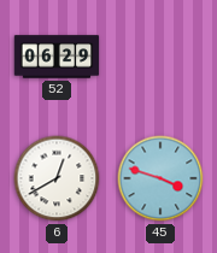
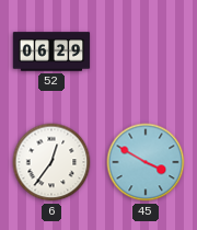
6: 12:40 -> 12:36 (51, 162)
45: 3:48 -> 3:50 (146, 162)
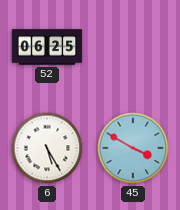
52: 06:29 -> 06:25 (47, 47)
6: 12:36 -> 5:25 (47, 148)
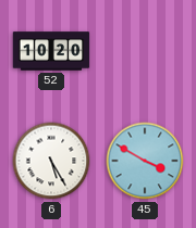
52: 06:25 -> 10:20 (51, 51)
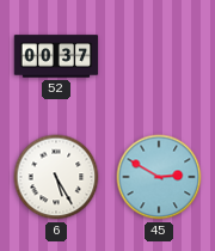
52: 10:20 -> 00:37 (56, 56)
45: 3:50 -> 2:50 (159, 177)
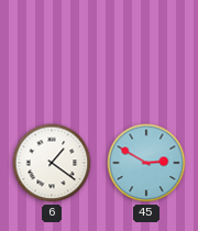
52: 00:37 -> none (56, 56)
6: 5:25 -> 1:21 (52, 163)
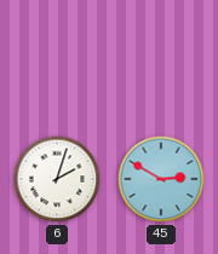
6: 1:21 -> 2:03 (57, 179)
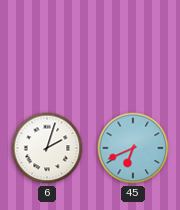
45: 2:50 -> 6:41 (133, 148)
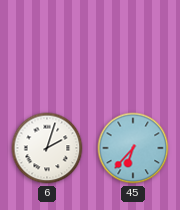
45: 6:41 -> 6:37 (133, 148)
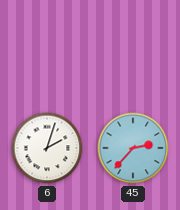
45: 6:37 -> 2:37 (133, 148)
